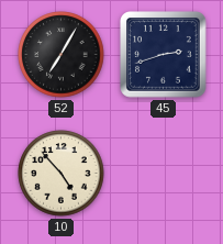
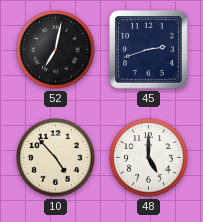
52: 7:05 -> 7:02 (56, 50)
48: none -> 5:00 (149, 158)
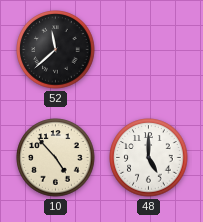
52: 7:02 -> 11:38 (56, 50)
45: 2:42 -> none (149, 50)
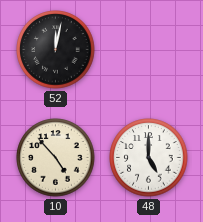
52: 11:38 -> 12:02 (56, 50)
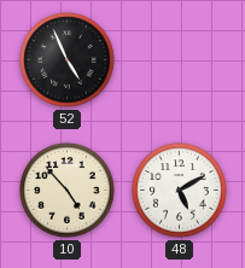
52: 12:02 -> 4:56 (68, 60)
48: 5:00 -> 5:10 (180, 191)
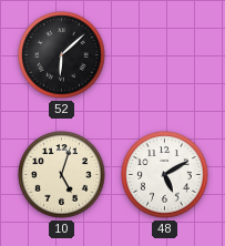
52: 4:56 -> 6:08 (62, 55)
10: 4:53 -> 5:03 (62, 175)
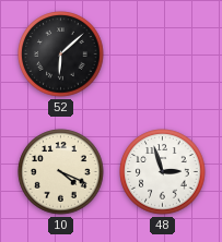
10: 5:03 -> 4:19 (61, 172)
48: 5:10 -> 2:57 (163, 172)
